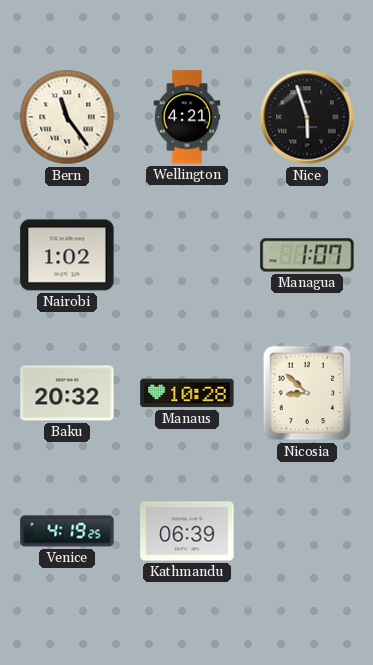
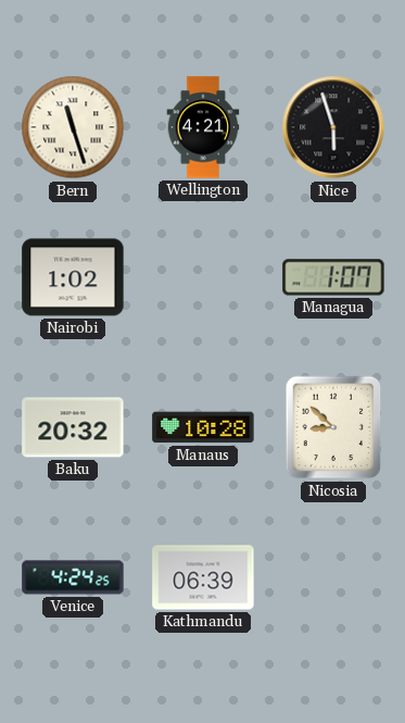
Bern: 11:24 -> 11:27 (73, 127)
Venice: 4:19 -> 4:24 (73, 577)
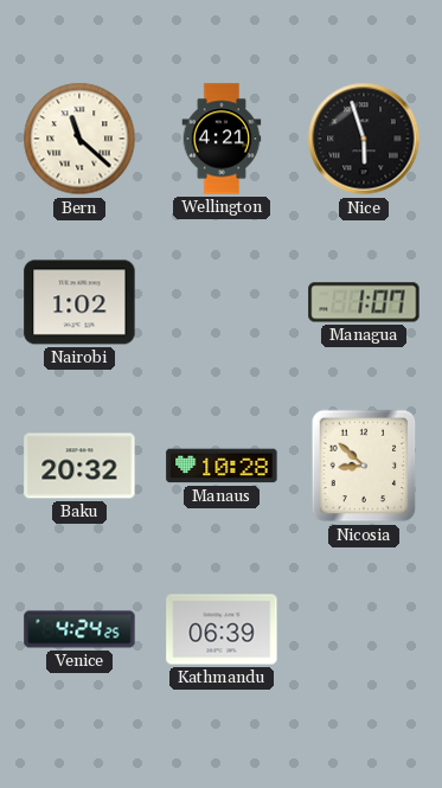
Bern: 11:27 -> 11:22 (79, 139)
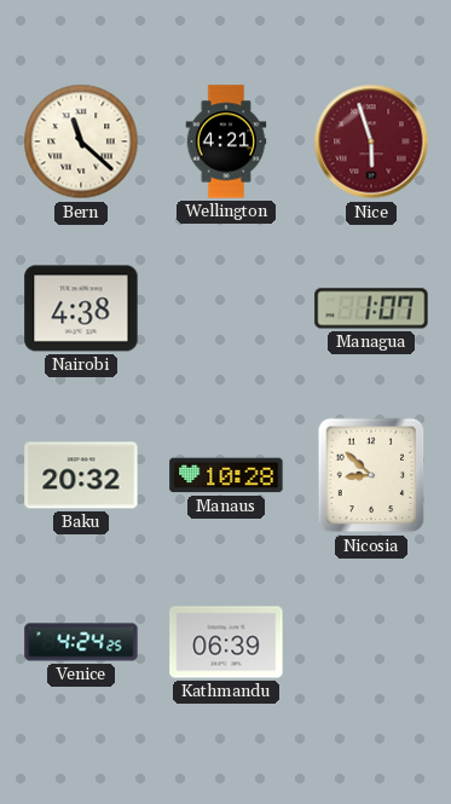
Nice dial: black -> burgundy (371, 141)
Nairobi: 1:02 -> 4:38 (81, 308)
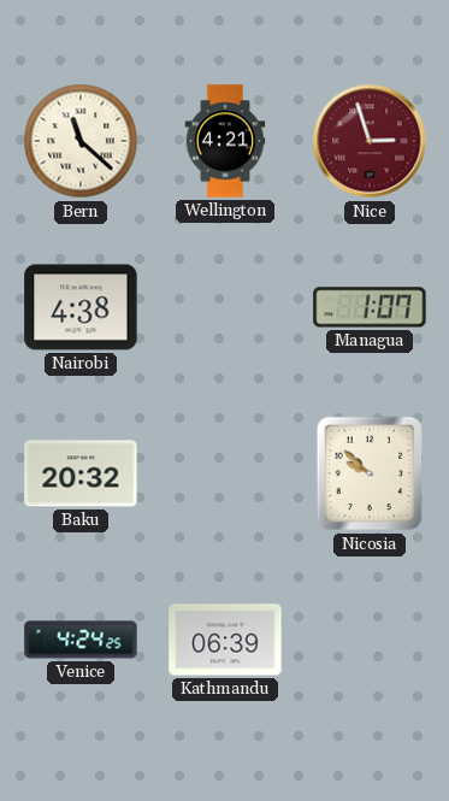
Nice: 5:57 -> 2:57 (370, 141)
Manaus: 10:28 -> none (226, 475)
Nicosia: 8:52 -> 9:52 (370, 473)
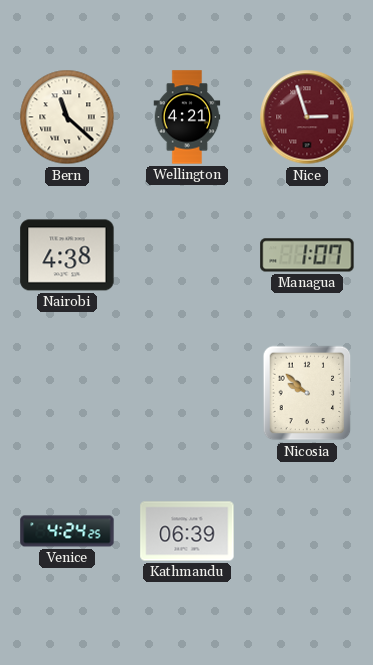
Baku: 20:32 -> none (81, 473)
